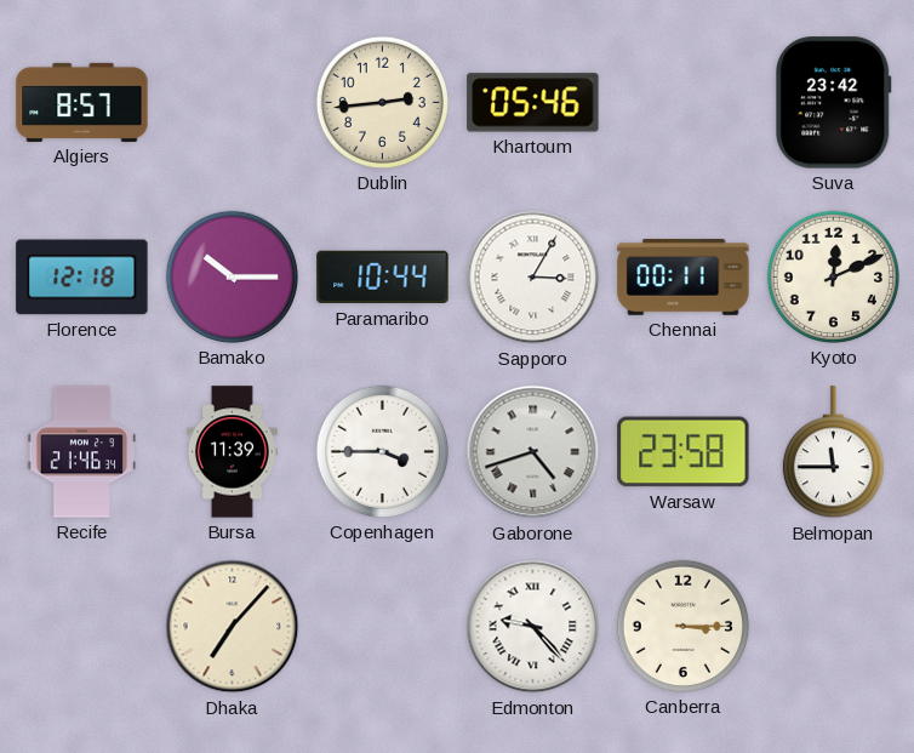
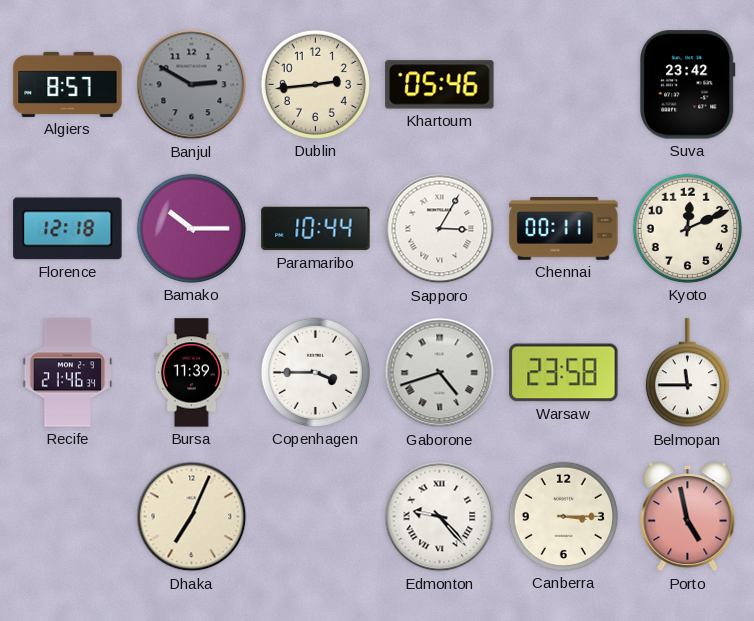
Banjul: none -> 2:50 (192, 85)
Dhaka: 7:07 -> 7:04 (192, 517)
Porto: none -> 4:58 (688, 517)
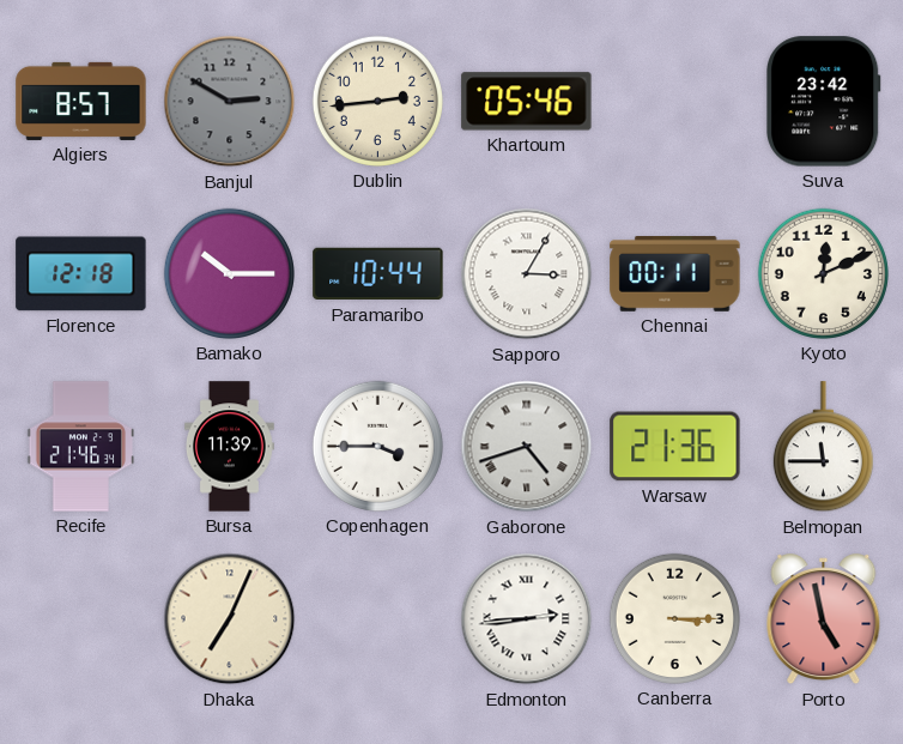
Warsaw: 23:58 -> 21:36 (675, 447)
Edmonton: 9:23 -> 2:44 (527, 619)
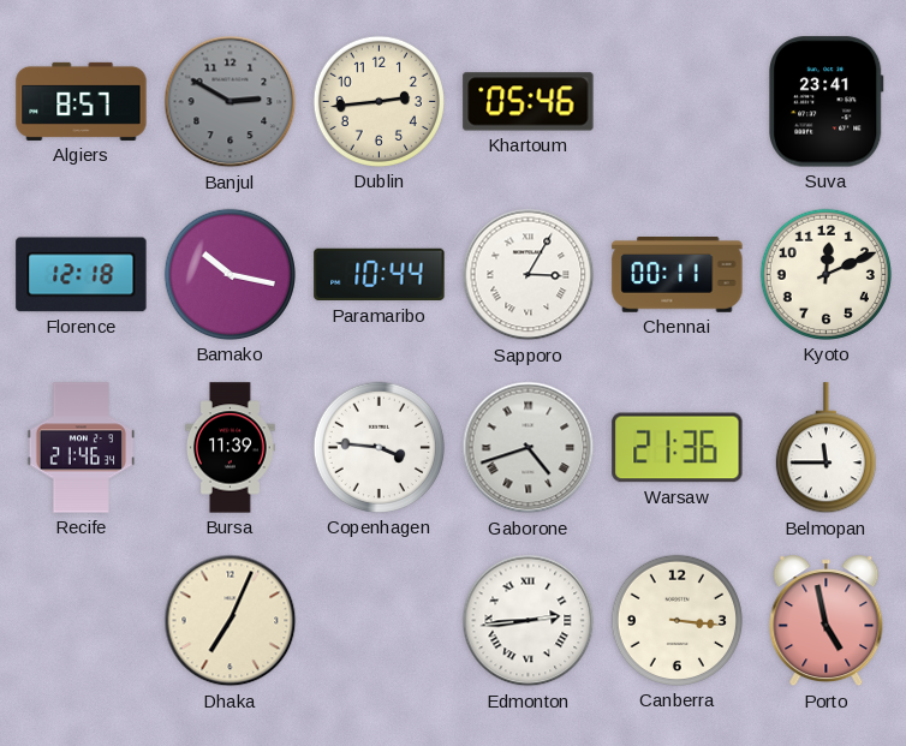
Suva: 23:42 -> 23:41 (827, 102)
Bamako: 10:15 -> 10:17 (230, 274)
Copenhagen: 3:45 -> 3:46 (379, 447)
Canberra: 3:15 -> 3:16 (676, 620)
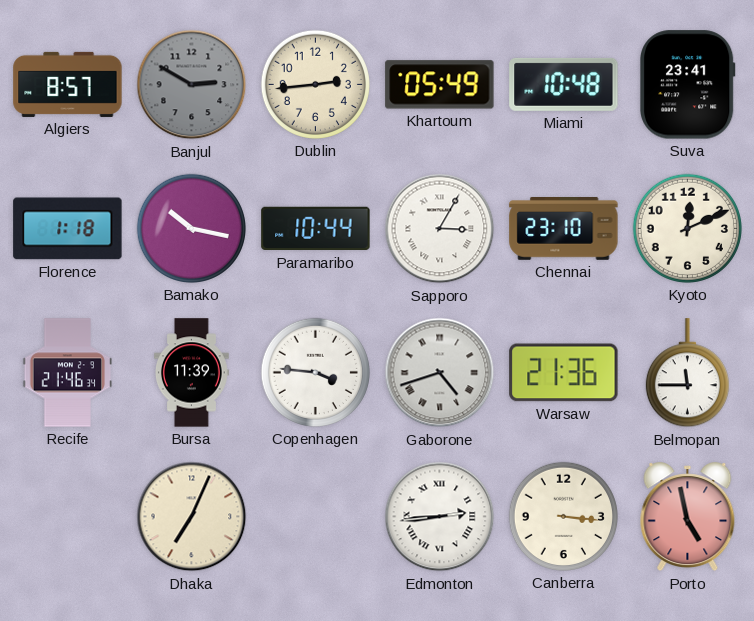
Khartoum: 05:46 -> 05:49 (440, 85)
Miami: none -> 10:48 (564, 84)
Florence: 12:18 -> 1:18 (68, 229)
Chennai: 00:11 -> 23:10 (564, 229)
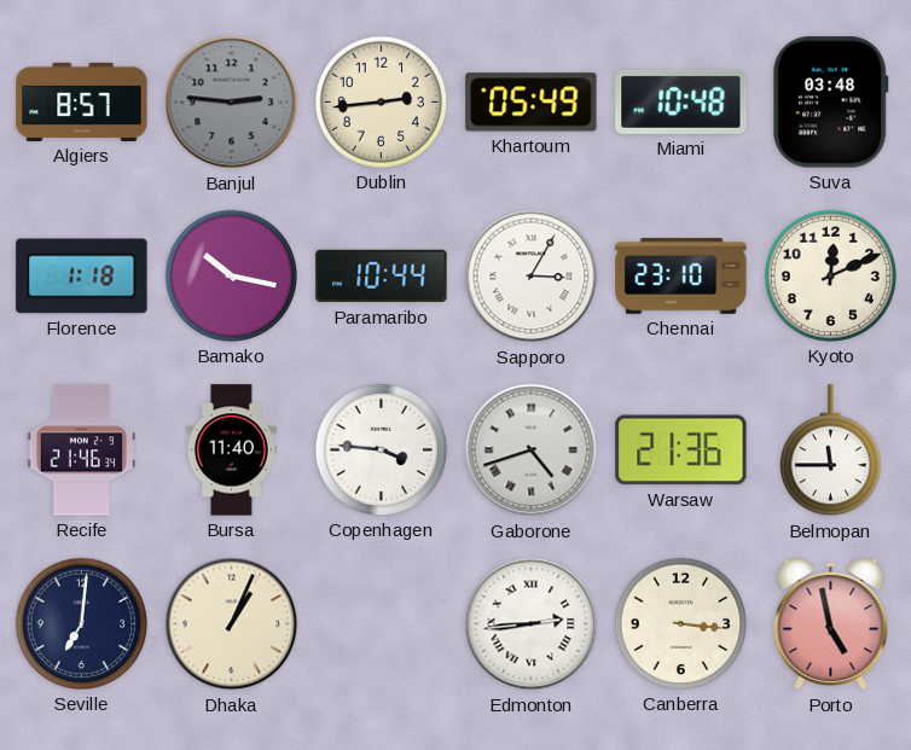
Banjul: 2:50 -> 2:46 (232, 103)
Suva: 23:41 -> 03:48 (831, 103)
Bursa: 11:39 -> 11:40 (231, 450)
Seville: none -> 7:01 (81, 623)
Dhaka: 7:04 -> 1:04 (232, 624)
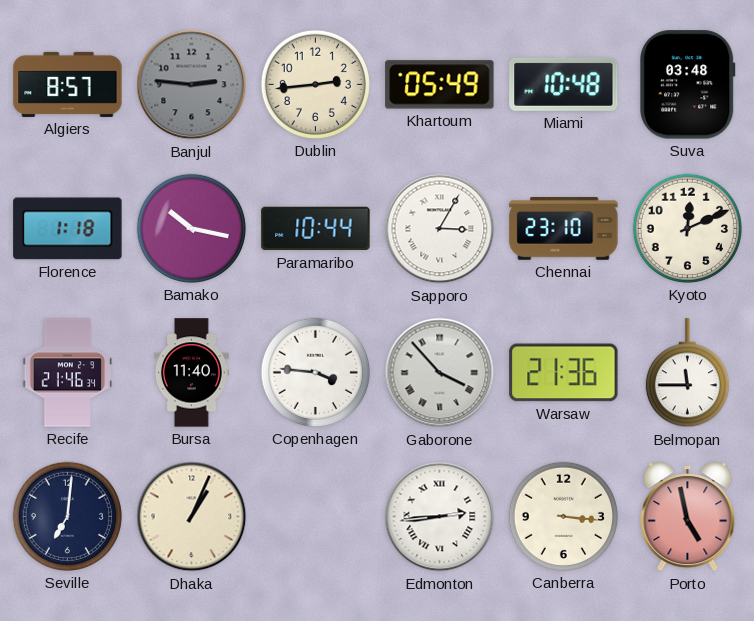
Gaborone: 4:42 -> 3:53 (440, 373)
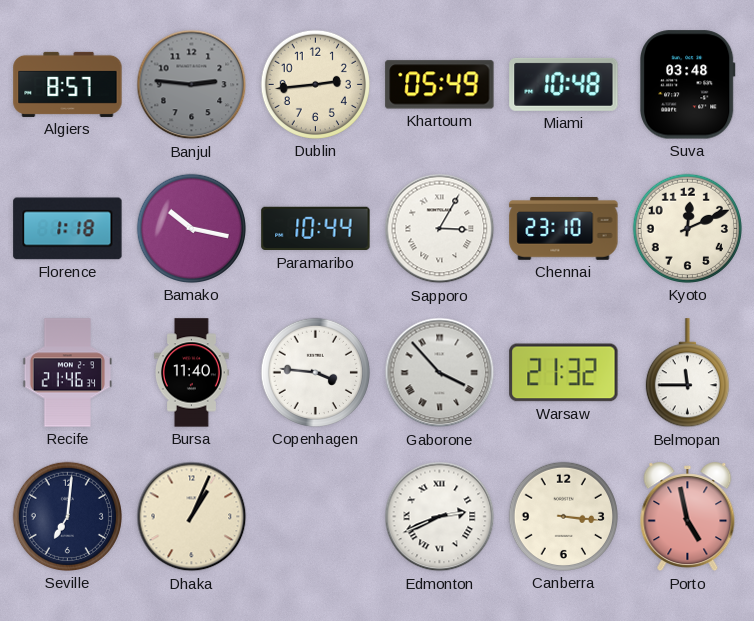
Warsaw: 21:36 -> 21:32 (564, 373)
Edmonton: 2:44 -> 2:41 (440, 517)
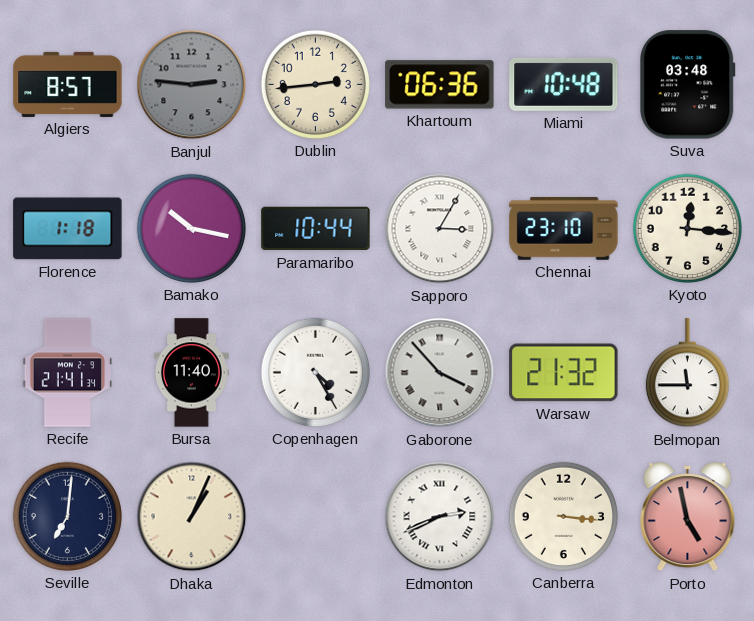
Khartoum: 05:49 -> 06:36 (440, 85)
Kyoto: 12:11 -> 12:16 (687, 228)
Recife: 21:46 -> 21:41 (68, 373)
Copenhagen: 3:46 -> 4:25 (315, 372)
